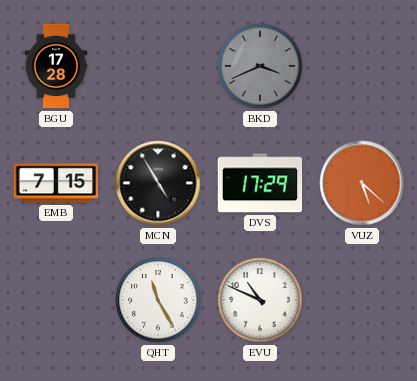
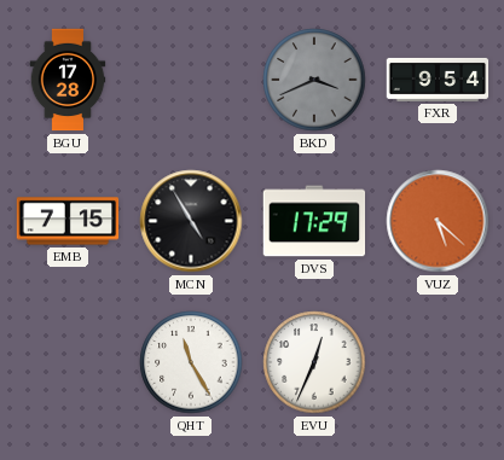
FXR: none -> 9:54 (438, 80)
EVU: 10:49 -> 12:34 (314, 362)
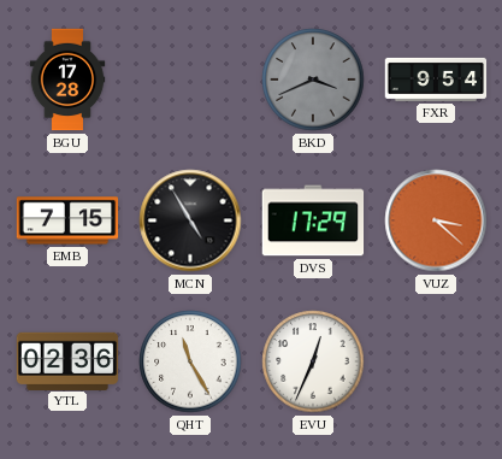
VUZ: 5:22 -> 3:22 (436, 220)
YTL: none -> 02:36 (67, 360)
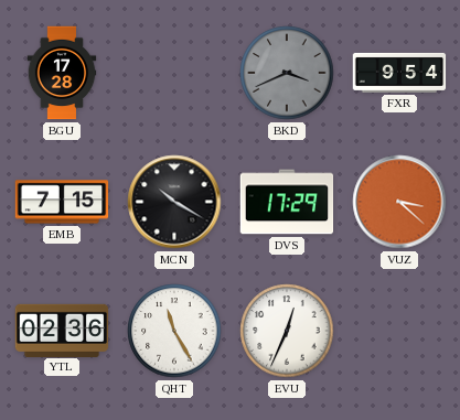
MCN: 4:55 -> 10:20 (174, 202)
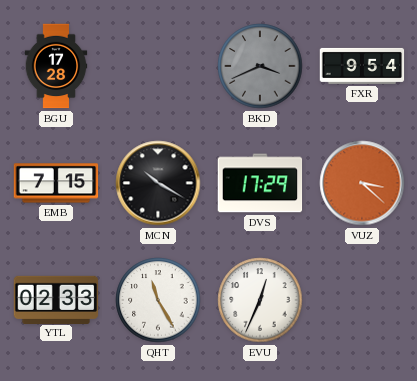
YTL: 02:36 -> 02:33 (56, 299)
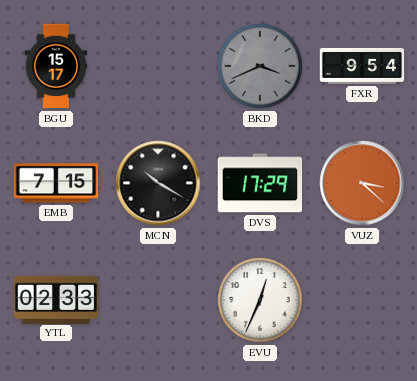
BGU: 17:28 -> 15:17 (56, 66)
QHT: 11:25 -> none (158, 300)
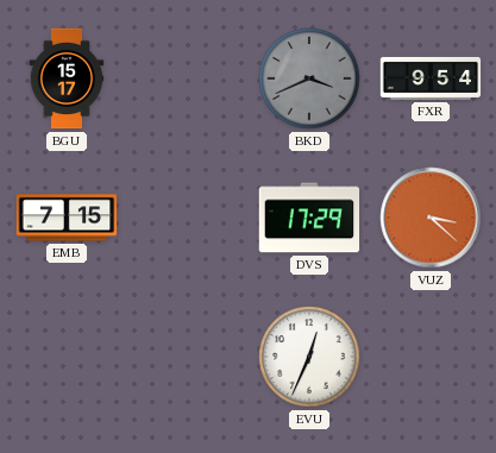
MCN: 10:20 -> none (158, 183)
YTL: 02:33 -> none (56, 299)
